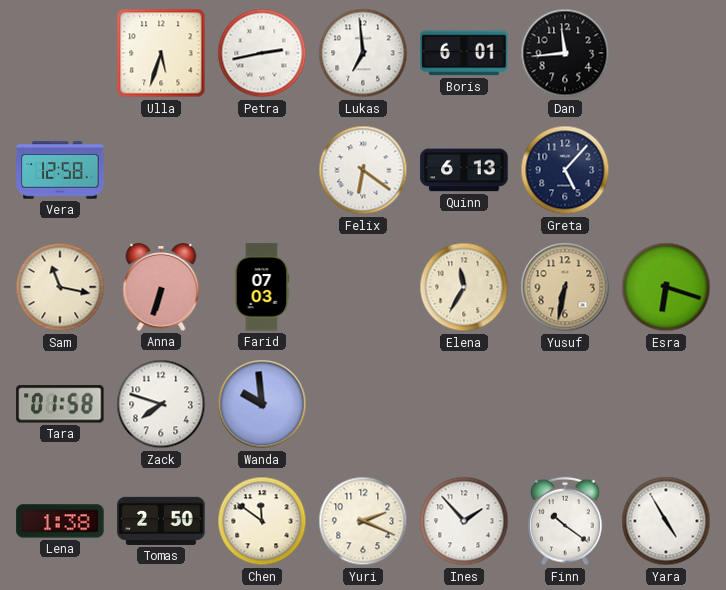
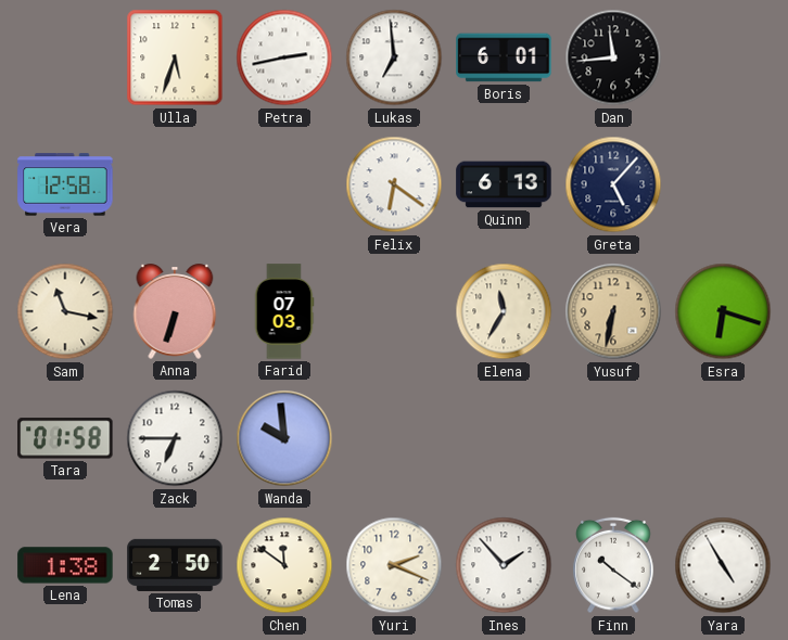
Zack: 7:48 -> 6:45 (175, 438)
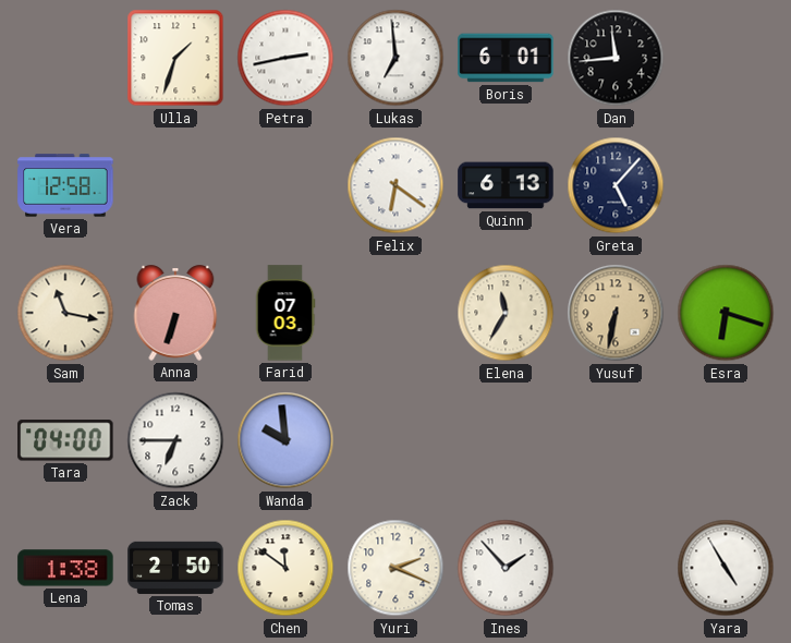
Ulla: 5:33 -> 1:33 (175, 58)
Tara: 01:58 -> 04:00 (65, 440)
Finn: 10:21 -> none (613, 565)
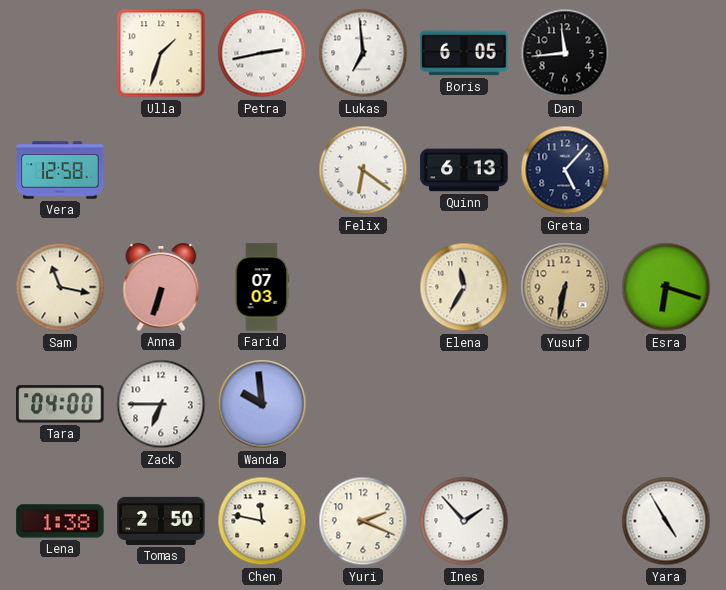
Boris: 6:01 -> 6:05 (464, 53)
Chen: 11:51 -> 11:47 (262, 521)
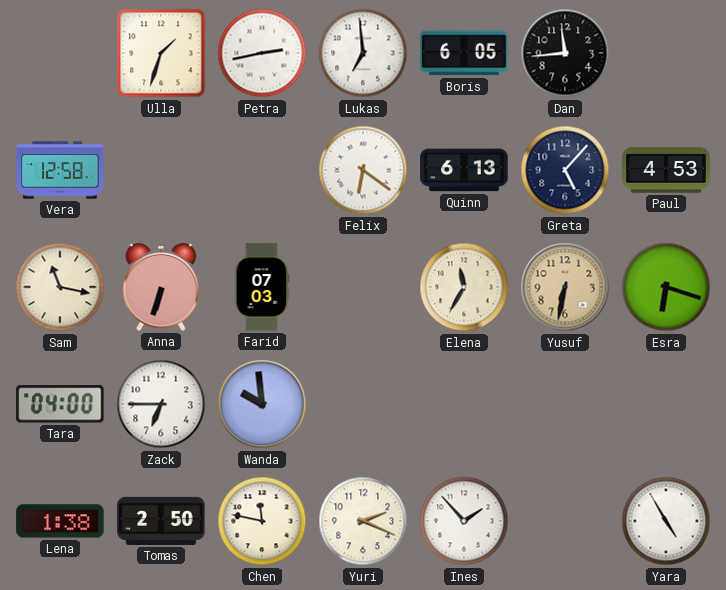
Paul: none -> 4:53 (666, 170)
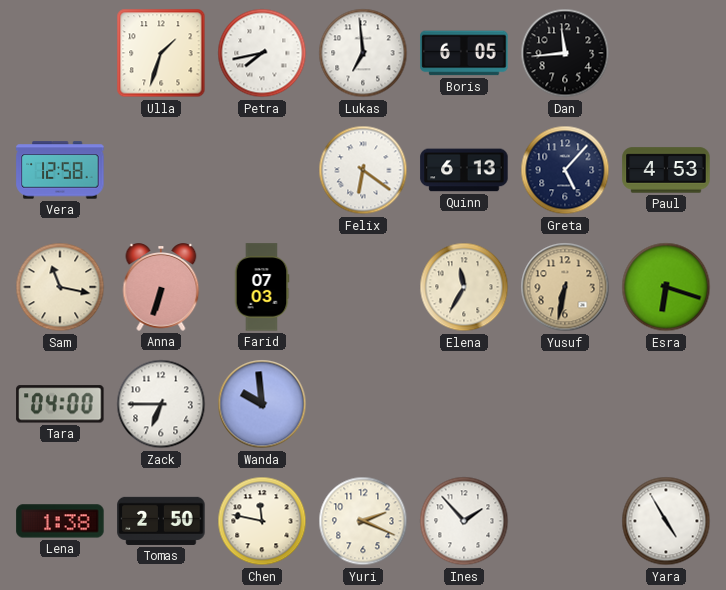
Petra: 2:43 -> 7:43 (262, 53)
